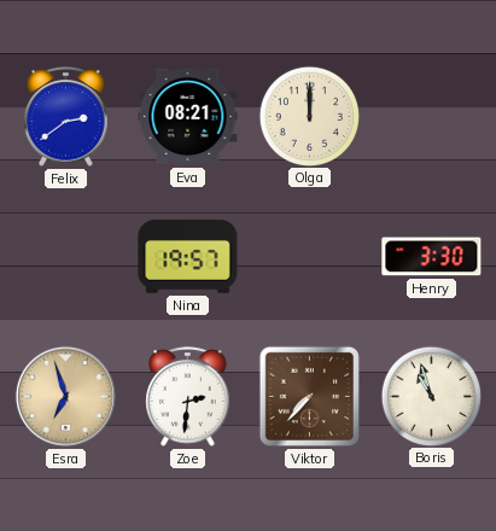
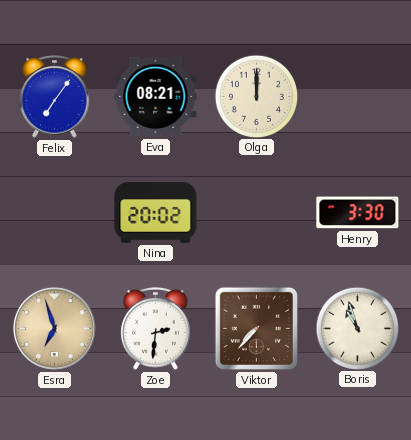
Felix: 2:39 -> 7:06 (55, 97)
Nina: 19:57 -> 20:02 (156, 213)
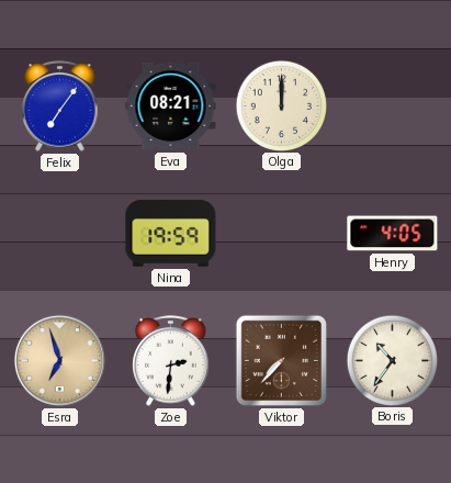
Nina: 20:02 -> 19:59 (171, 234)
Henry: 3:30 -> 4:05 (393, 234)
Boris: 10:57 -> 10:36 (392, 360)
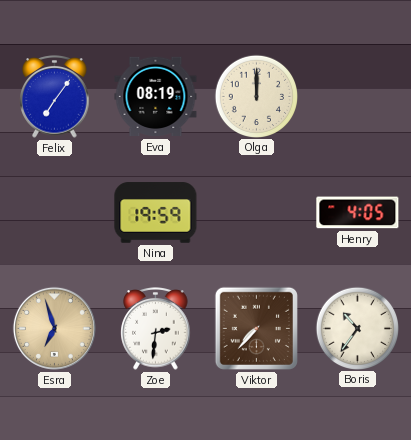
Eva: 08:21 -> 08:19 (156, 97)
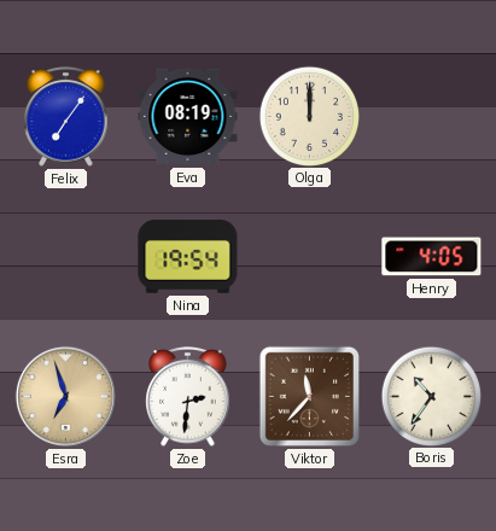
Nina: 19:59 -> 19:54 (188, 257)
Viktor: 7:37 -> 11:37 (309, 396)
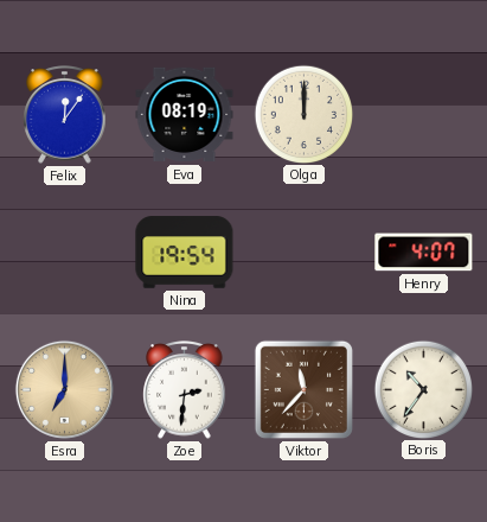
Felix: 7:06 -> 12:06 (65, 115)
Henry: 4:05 -> 4:07 (424, 253)
Esra: 6:57 -> 7:00 (64, 389)
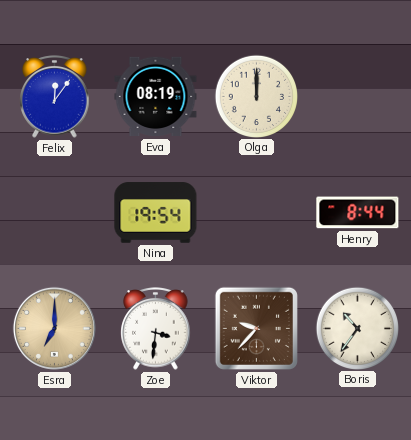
Henry: 4:07 -> 8:44 (358, 213)
Zoe: 2:31 -> 3:31 (156, 329)
Viktor: 11:37 -> 9:37 (256, 328)
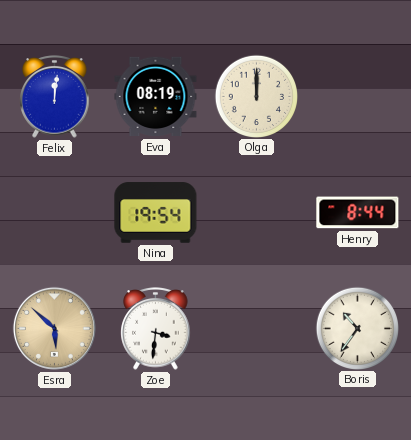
Felix: 12:06 -> 12:01 (55, 97)
Esra: 7:00 -> 5:52 (54, 328)
Viktor: 9:37 -> none (256, 328)
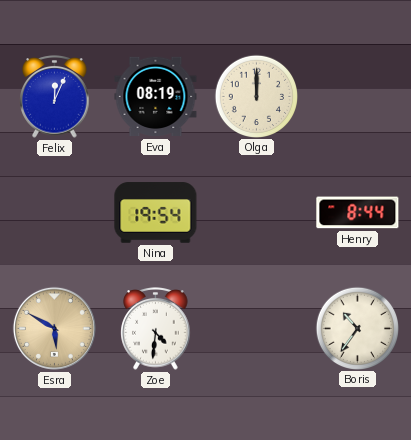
Felix: 12:01 -> 12:04 (55, 97)
Esra: 5:52 -> 5:50 (54, 328)
Zoe: 3:31 -> 4:31 (156, 329)
